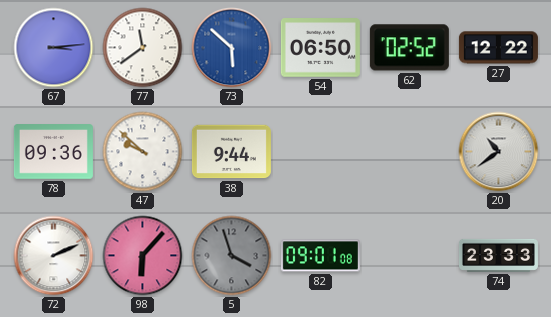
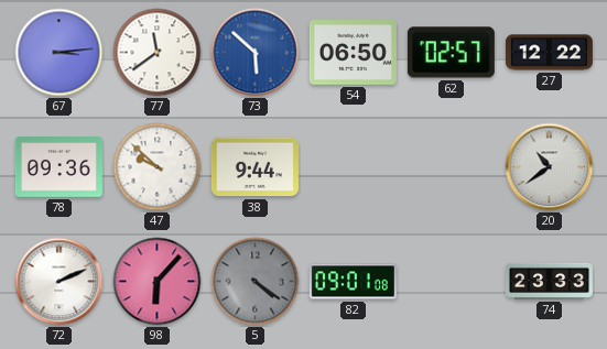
62: 02:52 -> 02:57 (451, 53)
5: 3:57 -> 4:21 (256, 282)
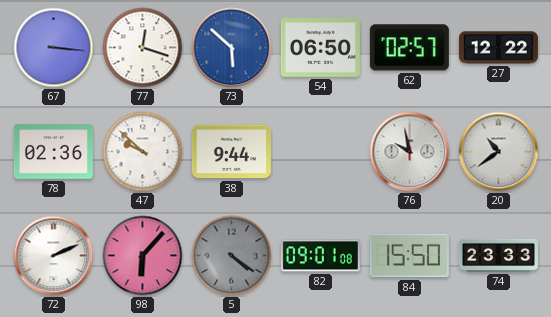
67: 3:14 -> 3:16 (54, 48)
77: 11:39 -> 12:18 (143, 48)
78: 09:36 -> 02:36 (53, 152)
76: none -> 9:58 (410, 152)
84: none -> 15:50 (409, 256)
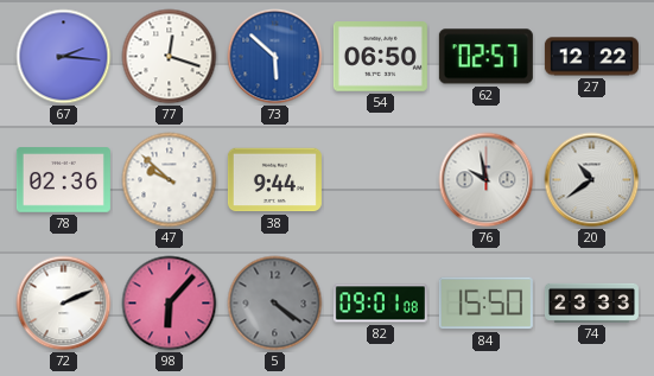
67: 3:16 -> 2:16 (64, 57)
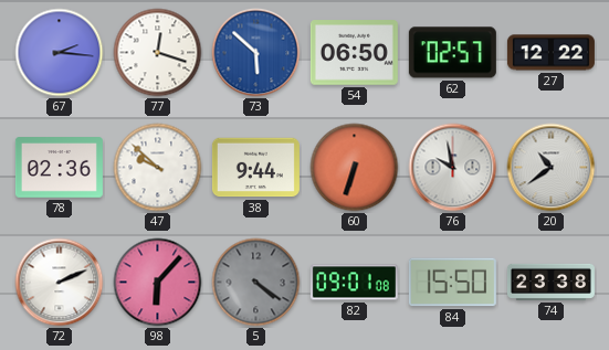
60: none -> 6:33 (355, 168)
74: 23:33 -> 23:38 (550, 282)
